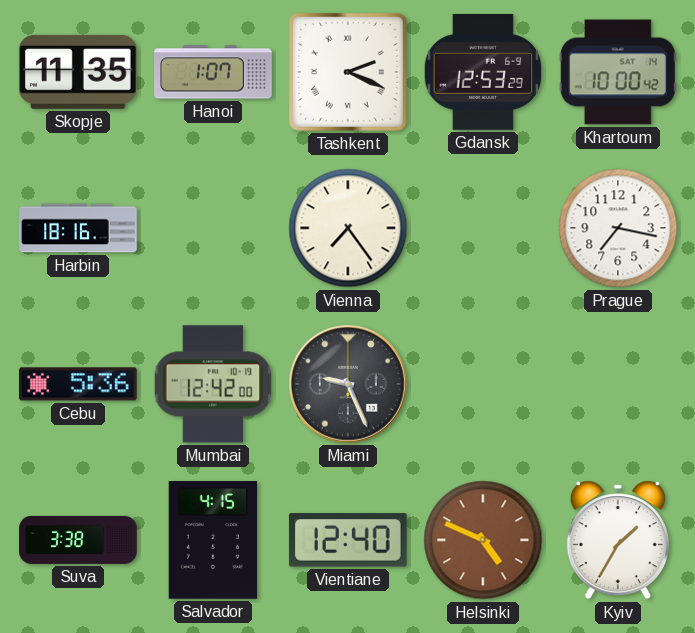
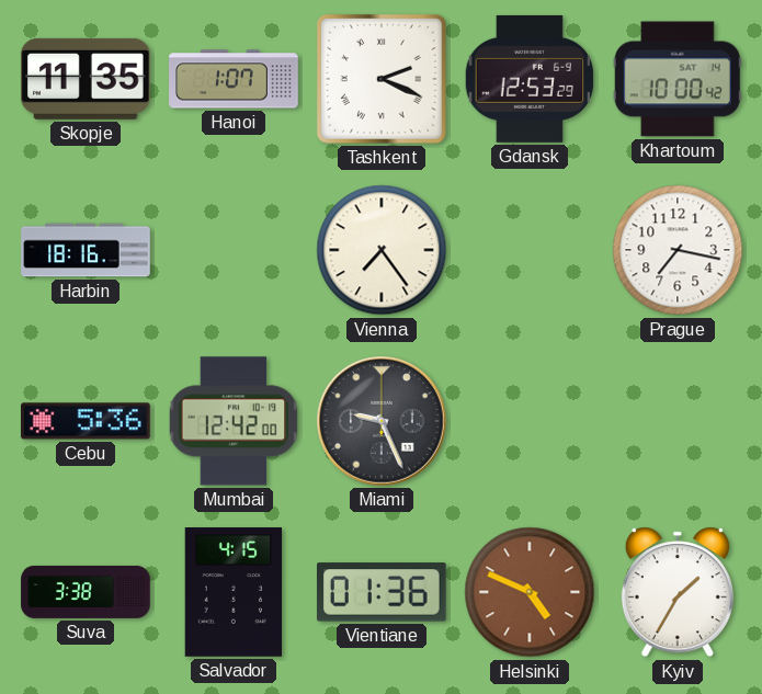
Vientiane: 12:40 -> 01:36 (382, 592)
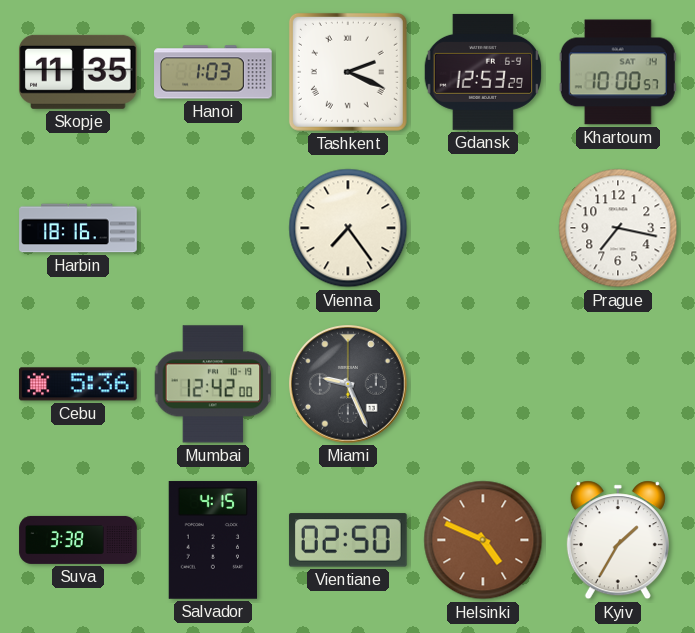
Hanoi: 1:07 -> 1:03 (213, 72)
Khartoum: 10:00:42 -> 10:00:57 (618, 72)
Vientiane: 01:36 -> 02:50 (348, 540)
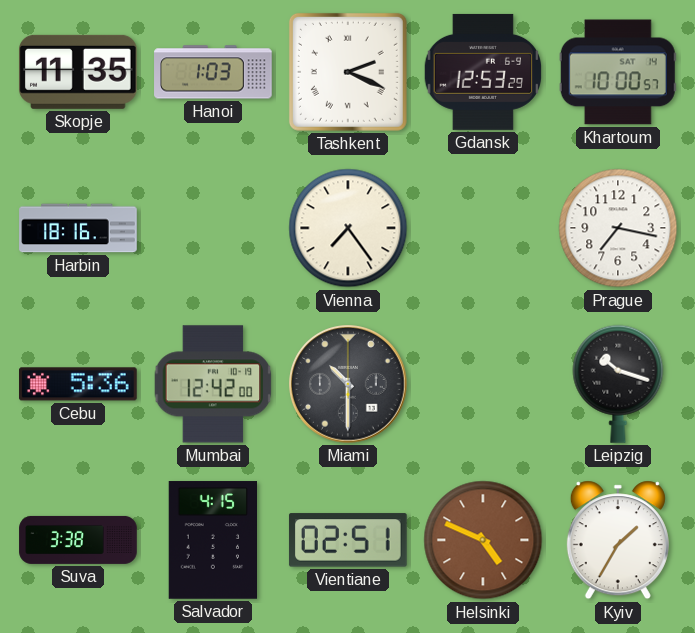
Miami: 9:26 -> 10:30 (348, 384)
Leipzig: none -> 10:18 (618, 384)
Vientiane: 02:50 -> 02:51 (348, 540)
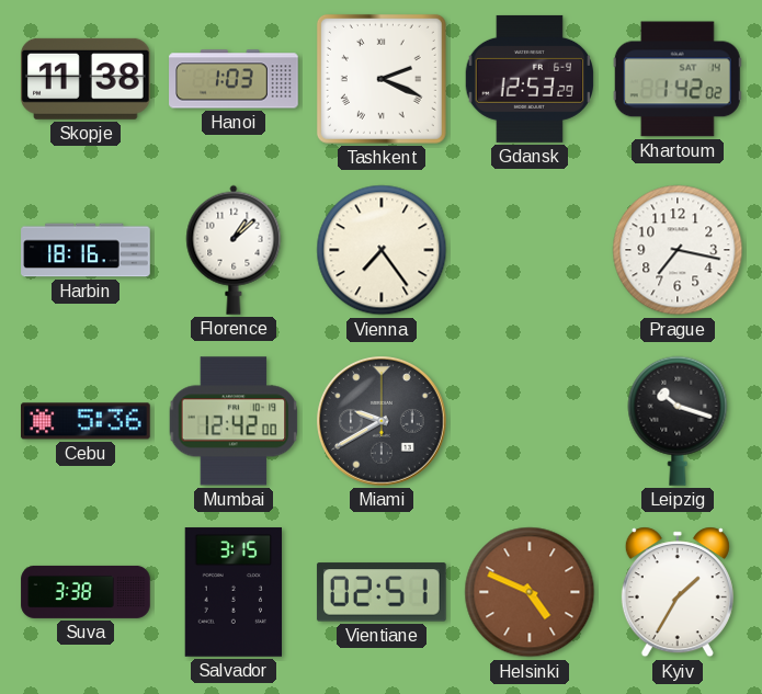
Skopje: 11:35 -> 11:38 (86, 79)
Khartoum: 10:00 -> 1:42 (678, 79)
Florence: none -> 1:08 (234, 250)
Miami: 10:30 -> 9:40 (382, 421)
Salvador: 4:15 -> 3:15 (232, 592)
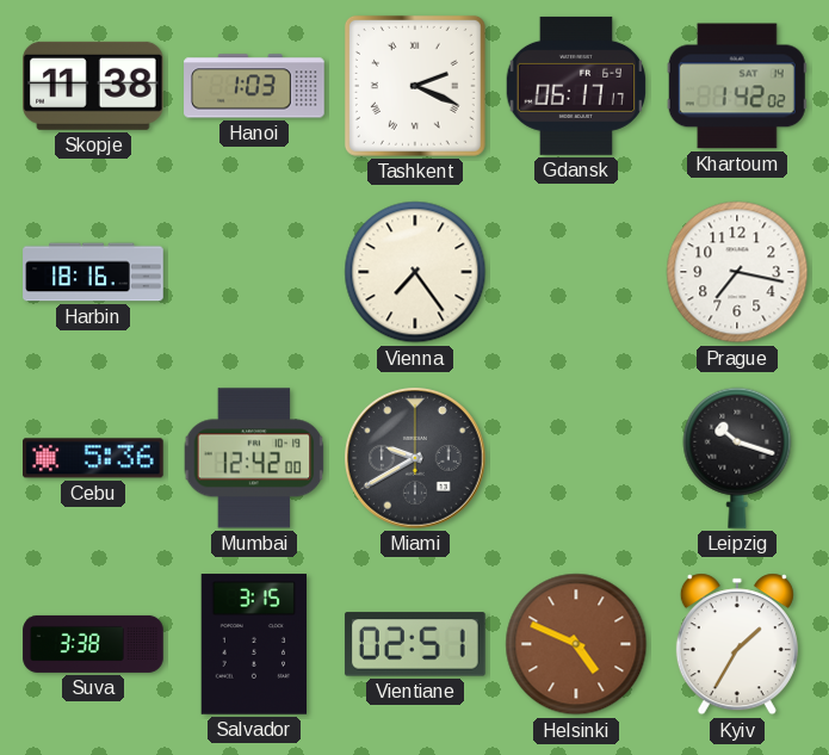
Gdansk: 12:53 -> 06:17 (576, 86)
Florence: 1:08 -> none (234, 250)
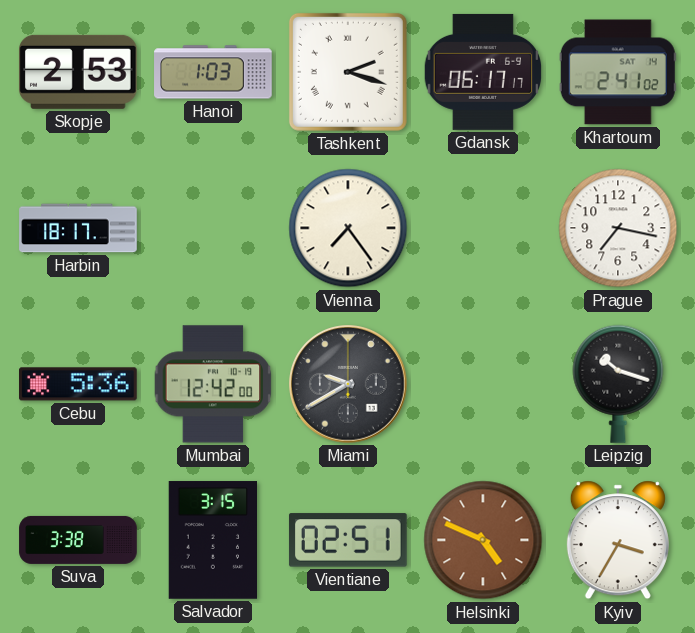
Skopje: 11:38 -> 2:53 (78, 72)
Tashkent: 2:19 -> 2:18 (348, 72)
Khartoum: 1:42 -> 2:41 (618, 72)
Harbin: 18:16 -> 18:17 (78, 228)
Kyiv: 1:35 -> 3:35 (618, 540)
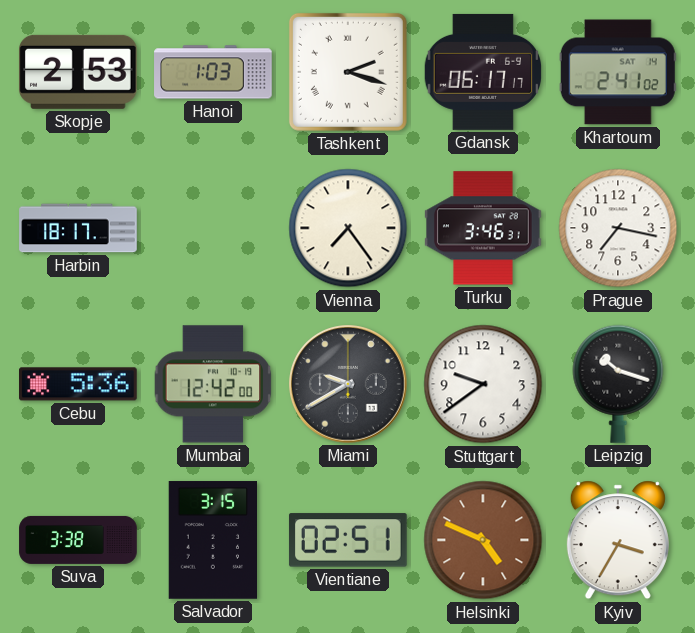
Turku: none -> 3:46 (484, 228)
Stuttgart: none -> 9:39 (483, 384)
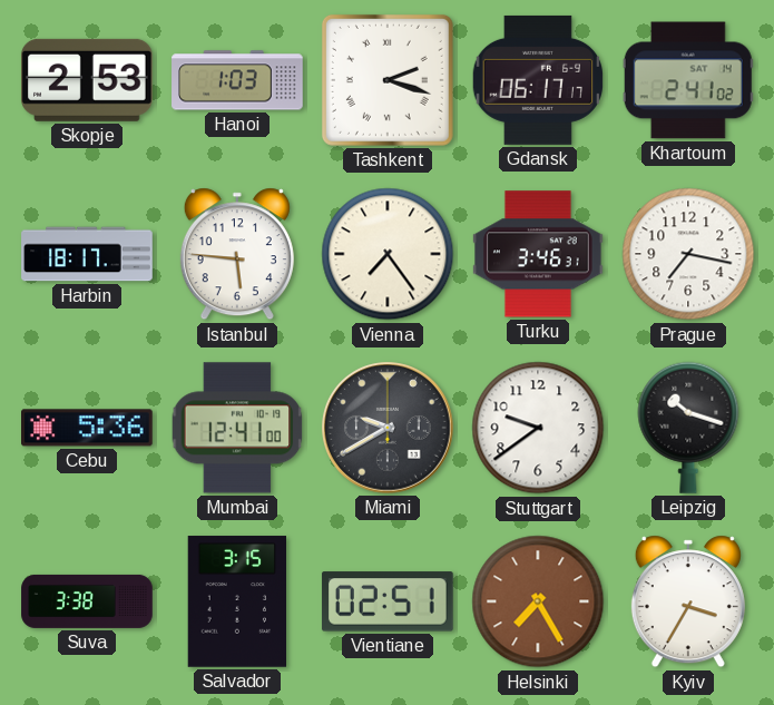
Istanbul: none -> 5:46 (237, 254)
Mumbai: 12:42 -> 12:41 (237, 428)
Helsinki: 4:49 -> 7:25 (538, 601)
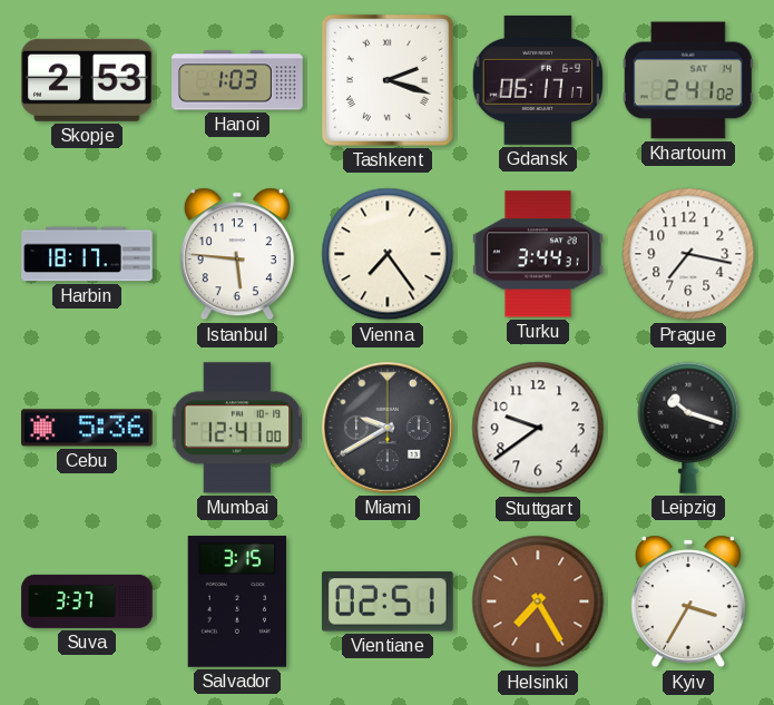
Turku: 3:46 -> 3:44 (539, 254)
Suva: 3:38 -> 3:37 (87, 601)
